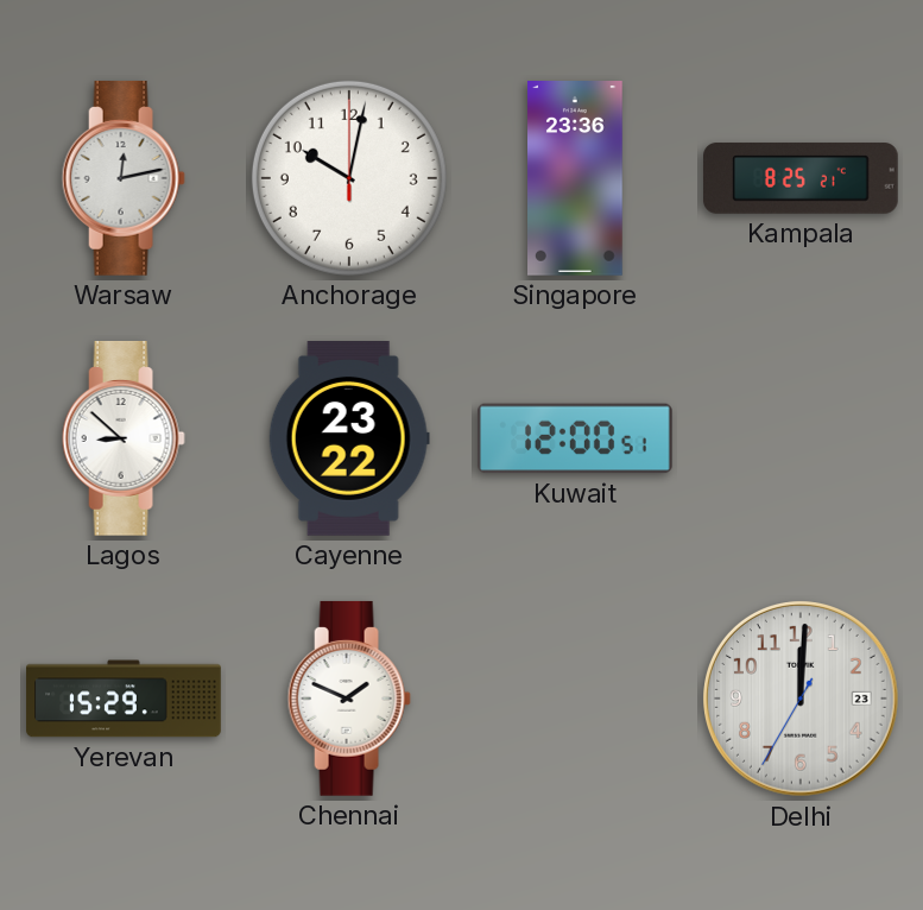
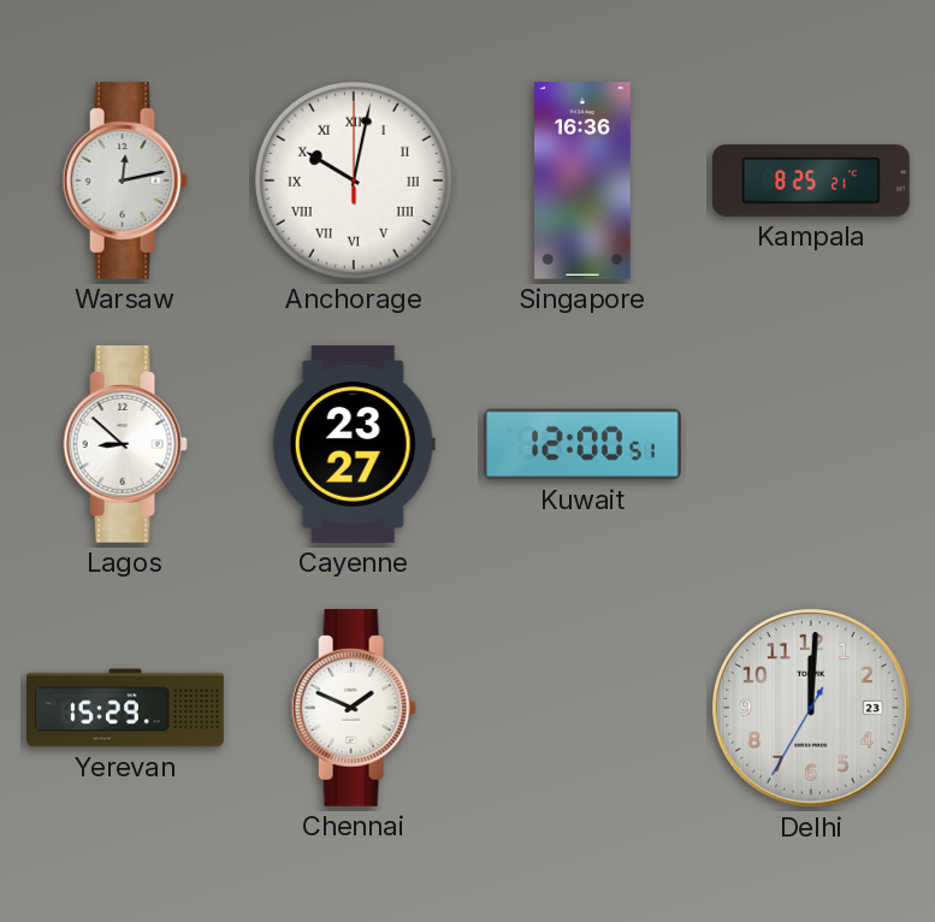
Anchorage numerals: Arabic -> Roman (354, 181)
Singapore: 23:36 -> 16:36 (584, 182)
Cayenne: 23:22 -> 23:27 (354, 445)
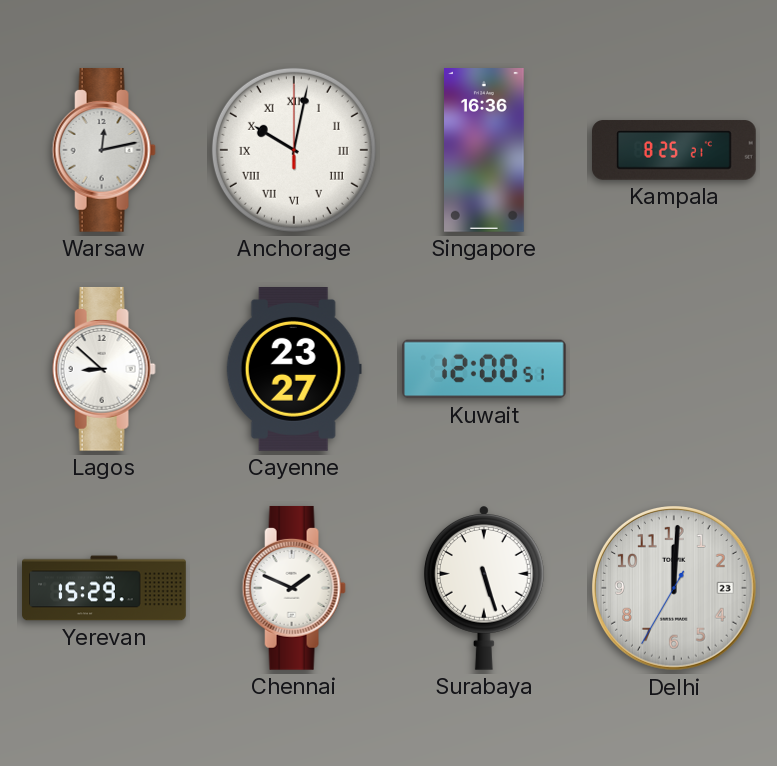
Surabaya: none -> 5:27 (484, 588)
